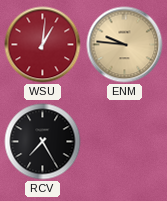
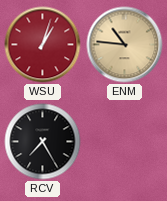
WSU: 1:01 -> 1:03 (43, 45)
ENM: 9:46 -> 10:46 (125, 45)
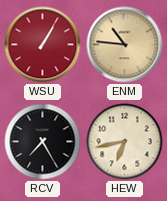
WSU: 1:03 -> 1:05 (43, 45)
HEW: none -> 6:43 (125, 142)
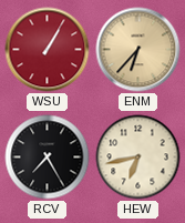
ENM: 10:46 -> 6:37 (138, 50)
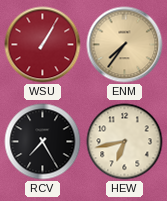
ENM: 6:37 -> 7:36 (125, 45)
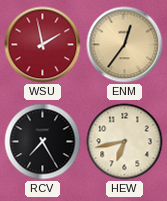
WSU: 1:05 -> 1:58 (43, 45)
ENM: 7:36 -> 12:36 (125, 45)
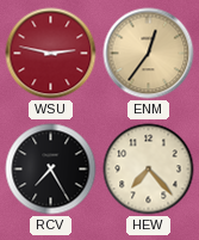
WSU: 1:58 -> 2:47 (51, 54)
HEW: 6:43 -> 7:23 (149, 170)
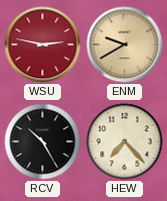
ENM: 12:36 -> 9:40 (125, 45)
RCV: 7:25 -> 10:25 (43, 142)
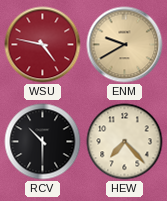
WSU: 2:47 -> 4:47 (43, 45)
RCV: 10:25 -> 10:30 (43, 142)
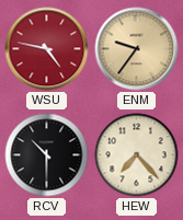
ENM: 9:40 -> 9:36 (137, 49)
